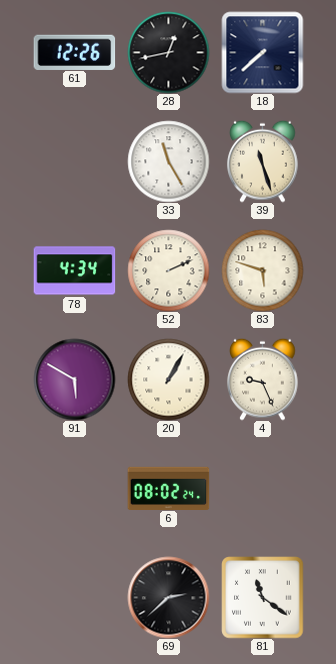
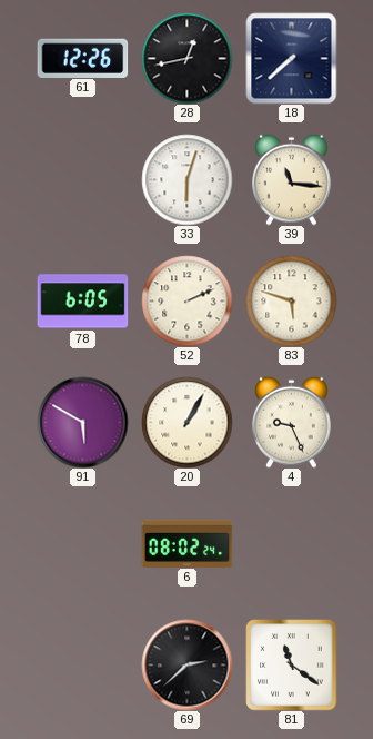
33: 11:25 -> 6:03 (186, 179)
39: 11:27 -> 11:16 (292, 179)
78: 4:34 -> 6:05 (82, 302)
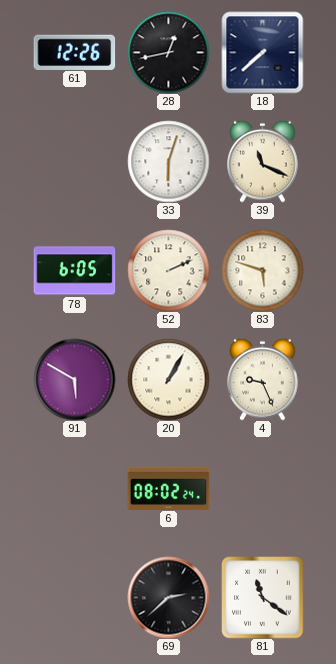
39: 11:16 -> 11:19 (263, 161)
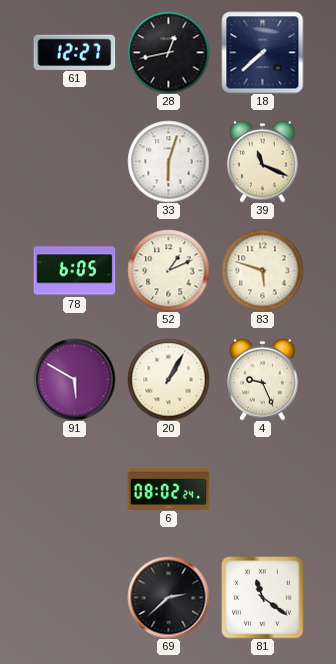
61: 12:26 -> 12:27 (74, 52)
52: 2:11 -> 1:11 (168, 270)
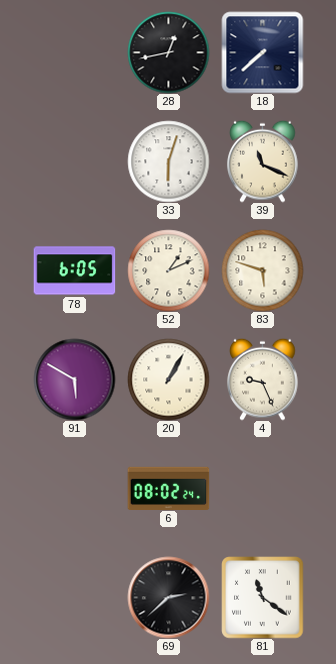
61: 12:27 -> none (74, 52)
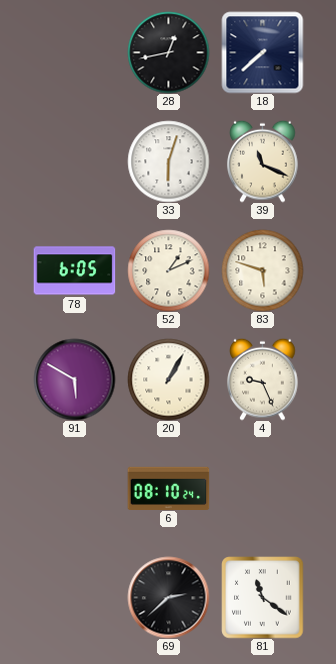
6: 08:02 -> 08:10 (168, 488)
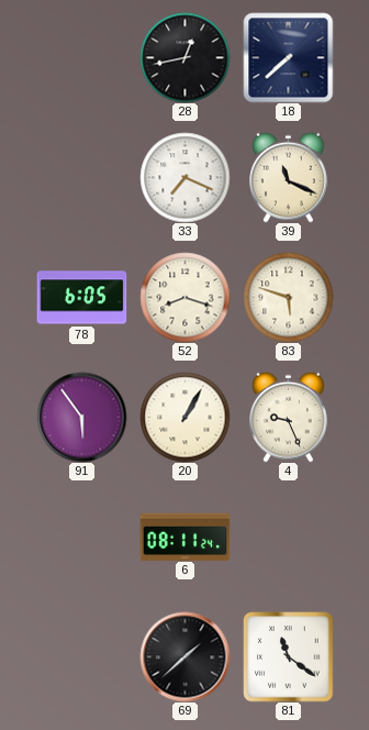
33: 6:03 -> 7:19 (185, 177)
52: 1:11 -> 8:18 (185, 297)
91: 5:50 -> 5:54 (81, 417)
6: 08:10 -> 08:11 (185, 537)
69: 2:38 -> 1:38 (185, 656)
